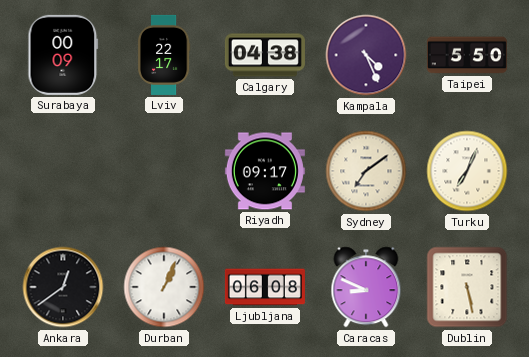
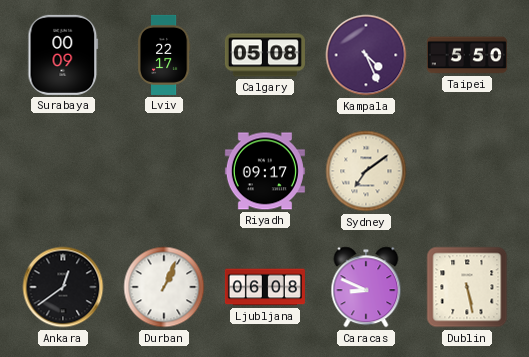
Calgary: 04:38 -> 05:08 (265, 55)
Turku: 7:04 -> none (467, 171)
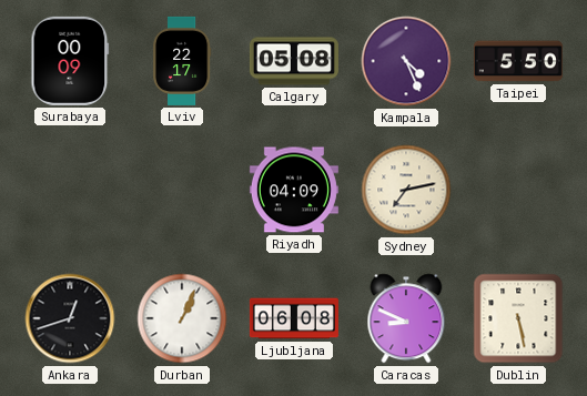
Riyadh: 09:17 -> 04:09 (294, 190)
Sydney: 7:09 -> 7:13 (406, 190)
Ankara: 12:39 -> 12:42 (70, 318)
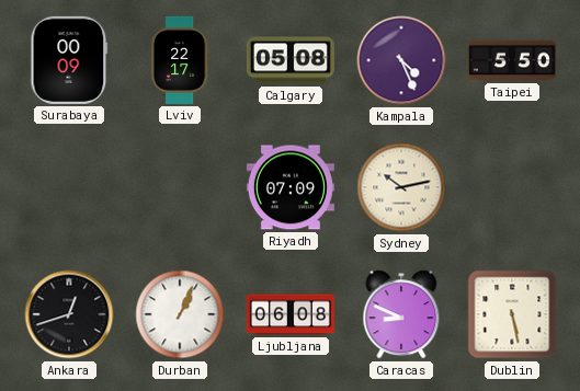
Riyadh: 04:09 -> 07:09 (291, 187)
Sydney: 7:13 -> 10:13 (401, 187)
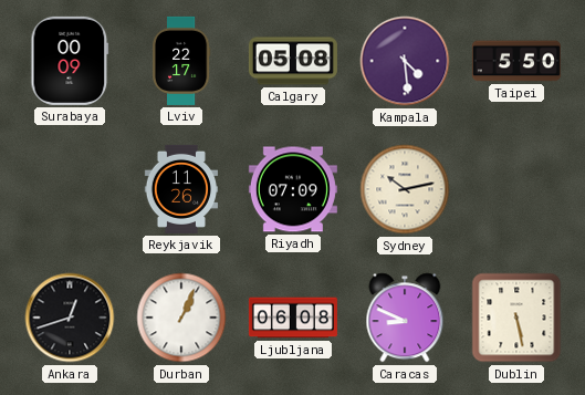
Kampala: 4:26 -> 4:29 (405, 61)
Reykjavik: none -> 11:26 (180, 189)
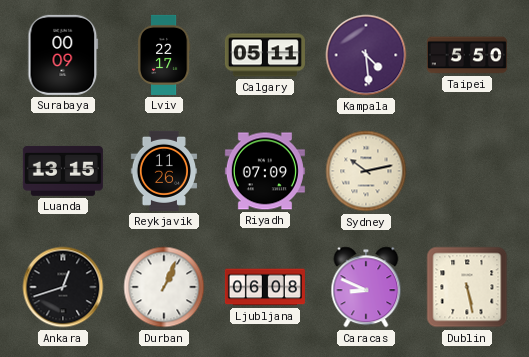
Calgary: 05:08 -> 05:11 (265, 55)
Luanda: none -> 13:15 (63, 171)
